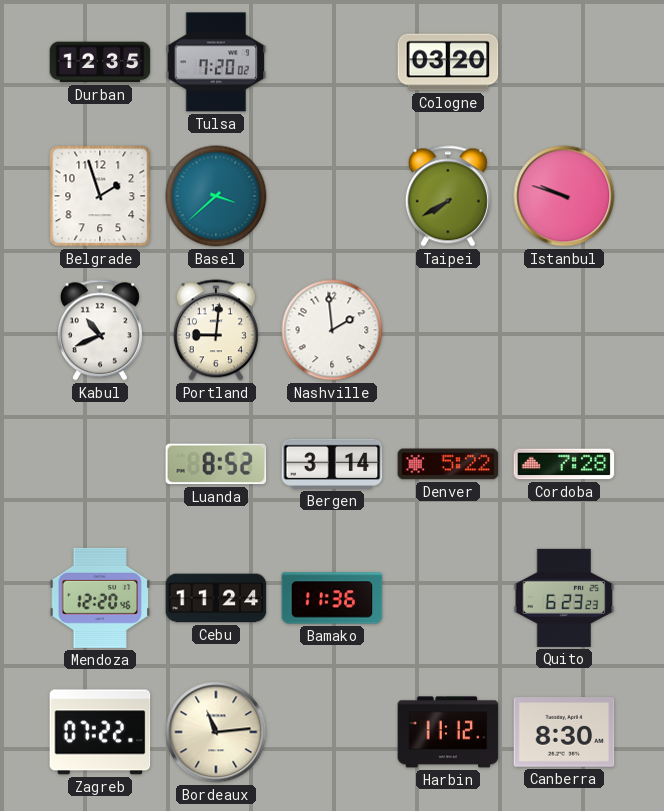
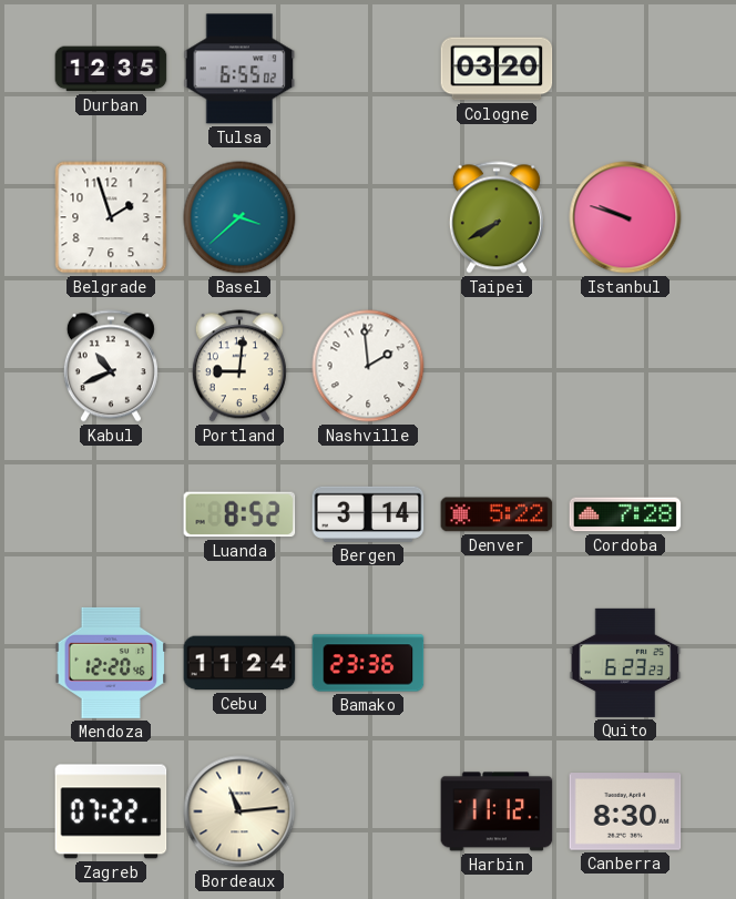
Tulsa: 7:20 -> 6:55 (239, 69)
Bamako: 11:36 -> 23:36 (368, 663)
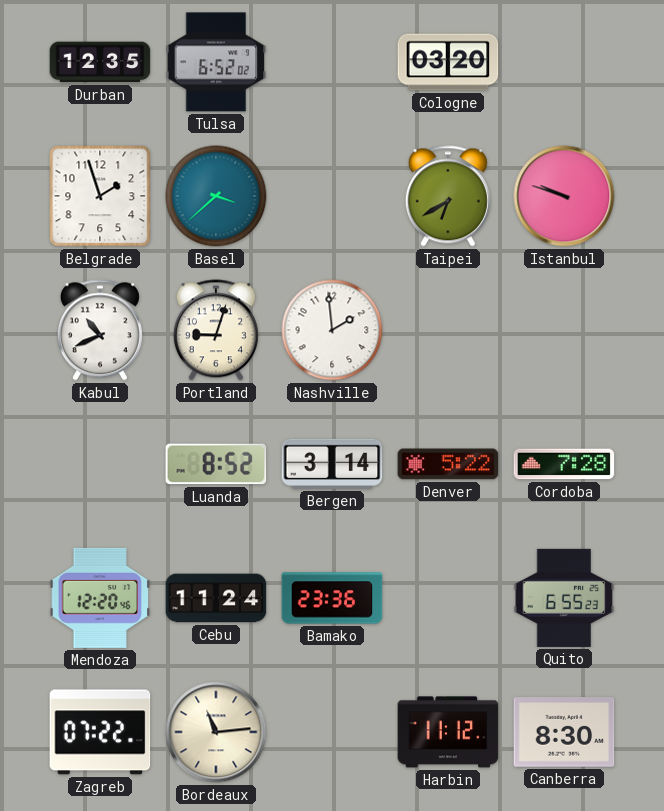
Tulsa: 6:55 -> 6:52 (216, 62)
Taipei: 7:40 -> 6:40 (448, 196)
Portland: 9:01 -> 9:03 (216, 330)
Quito: 6:23 -> 6:55 (564, 598)
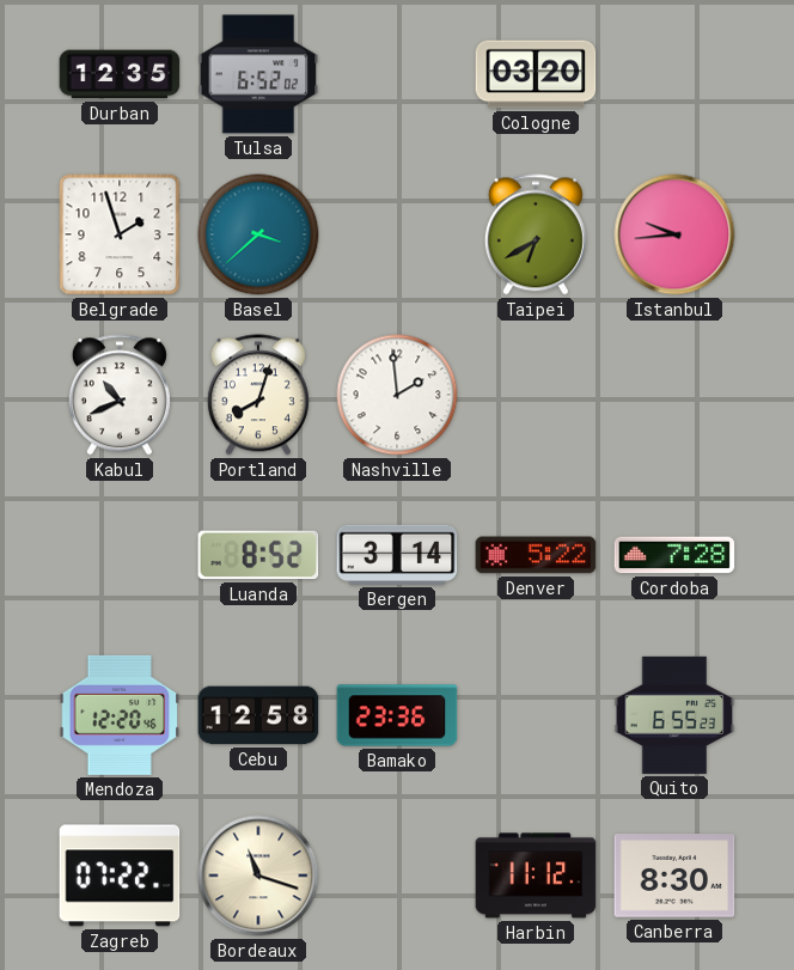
Istanbul: 9:48 -> 9:44 (674, 234)
Portland: 9:03 -> 8:03 (258, 395)
Cebu: 11:24 -> 12:58 (258, 715)
Bordeaux: 11:14 -> 11:18 (258, 876)
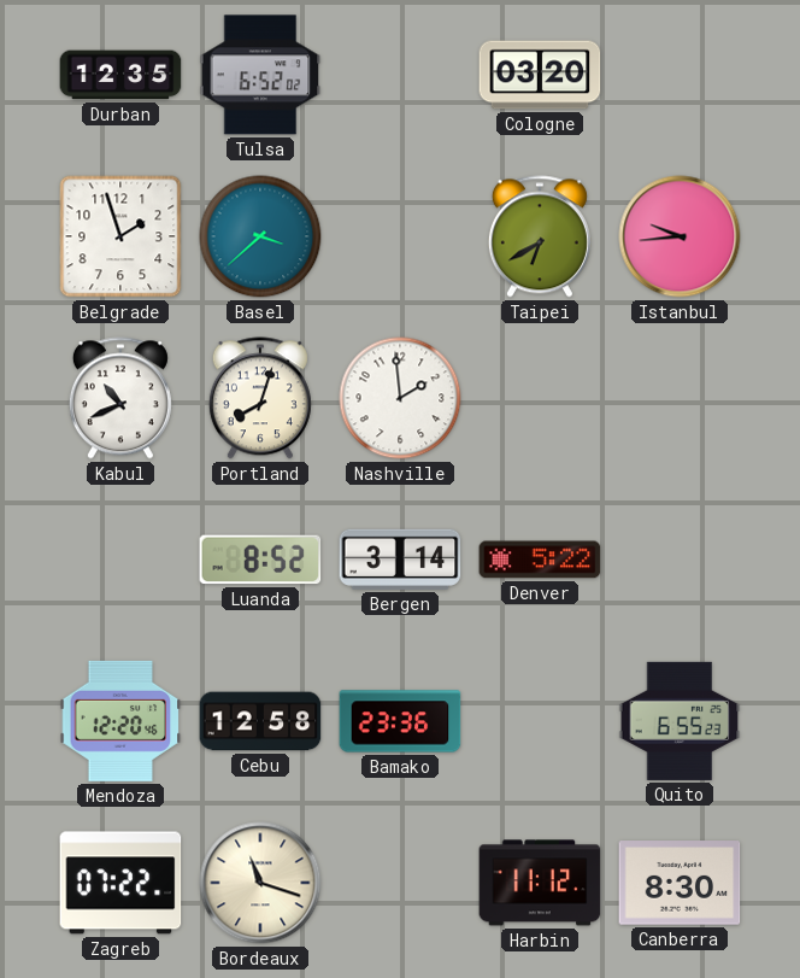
Cordoba: 7:28 -> none (674, 555)
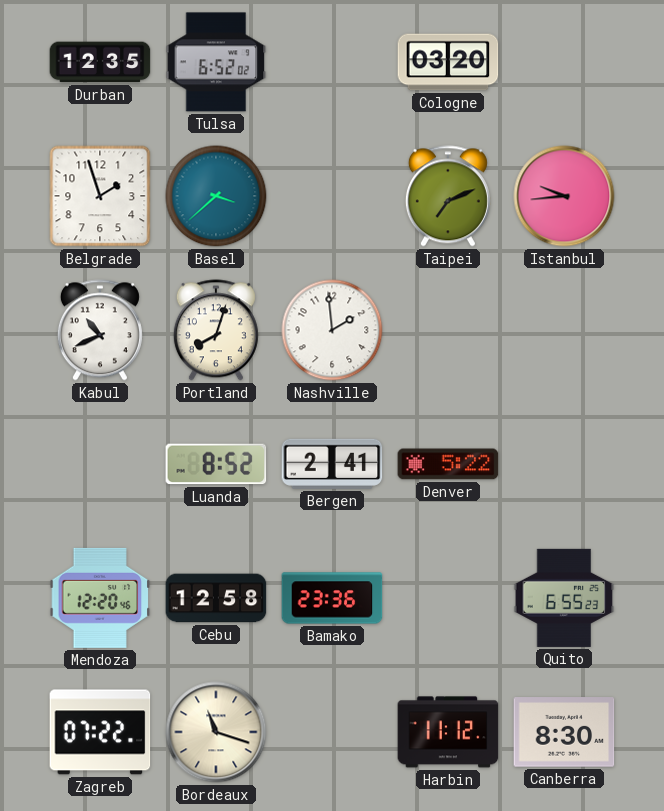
Taipei: 6:40 -> 7:11 (448, 196)
Bergen: 3:14 -> 2:41 (332, 464)
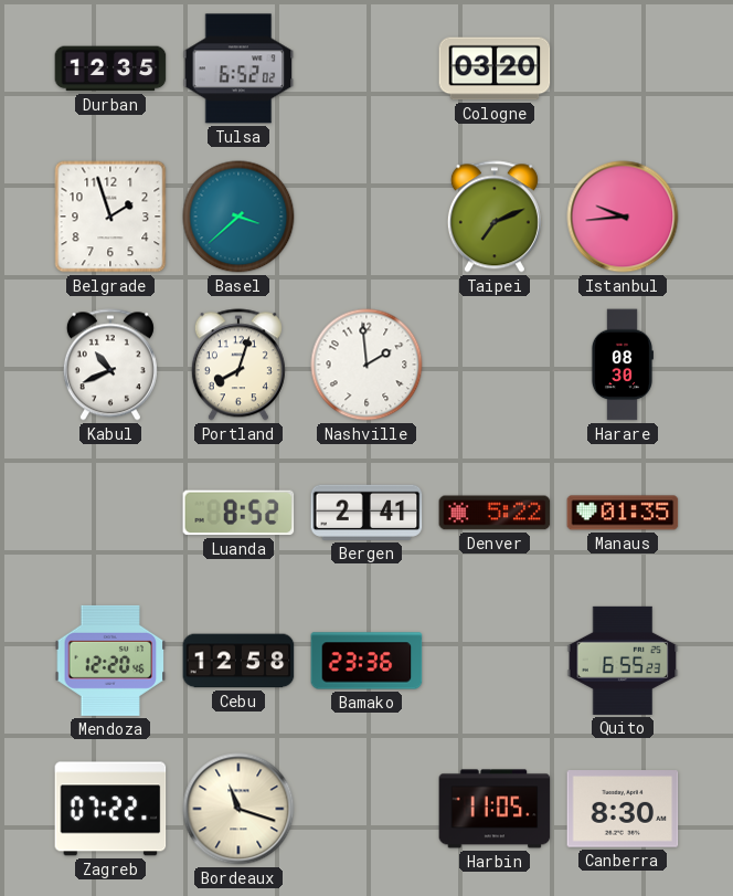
Harare: none -> 08:30 (622, 365)
Manaus: none -> 01:35 (623, 513)
Harbin: 11:12 -> 11:05 (495, 809)
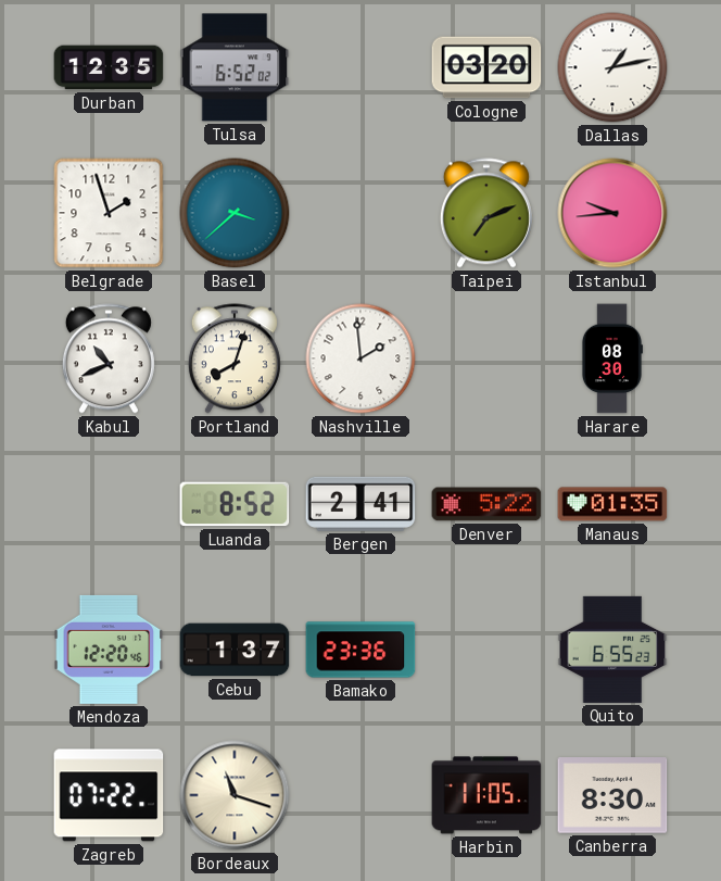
Dallas: none -> 1:13 (612, 67)
Cebu: 12:58 -> 1:37 (235, 650)
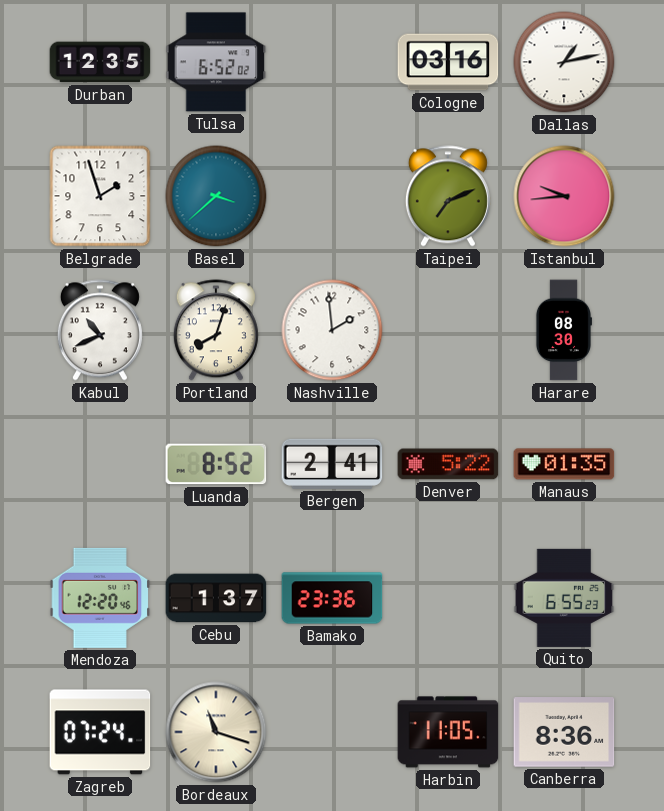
Cologne: 03:20 -> 03:16 (448, 62)
Zagreb: 07:22 -> 07:24 (100, 732)
Canberra: 8:30 -> 8:36 (564, 732)
